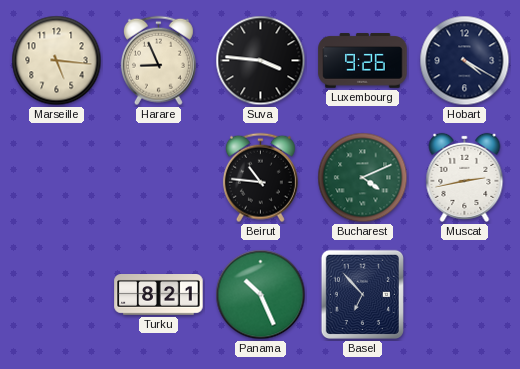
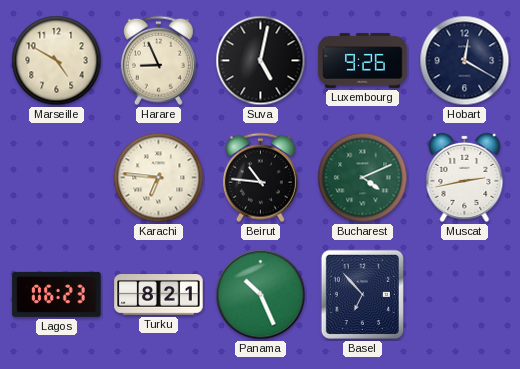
Marseille: 5:16 -> 4:50 (57, 61)
Suva: 3:46 -> 5:02 (261, 61)
Hobart: 4:20 -> 12:20 (465, 61)
Karachi: none -> 6:46 (159, 178)
Lagos: none -> 06:23 (57, 294)
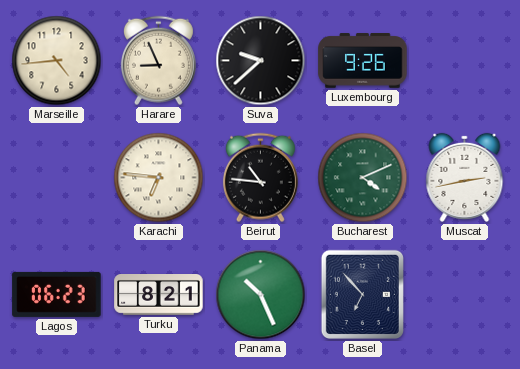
Marseille: 4:50 -> 4:44 (57, 61)
Suva: 5:02 -> 9:38 (261, 61)
Hobart: 12:20 -> none (465, 61)
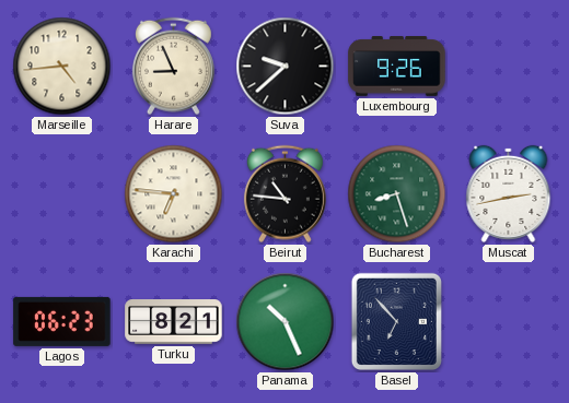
Bucharest: 4:11 -> 8:27 (397, 194)
